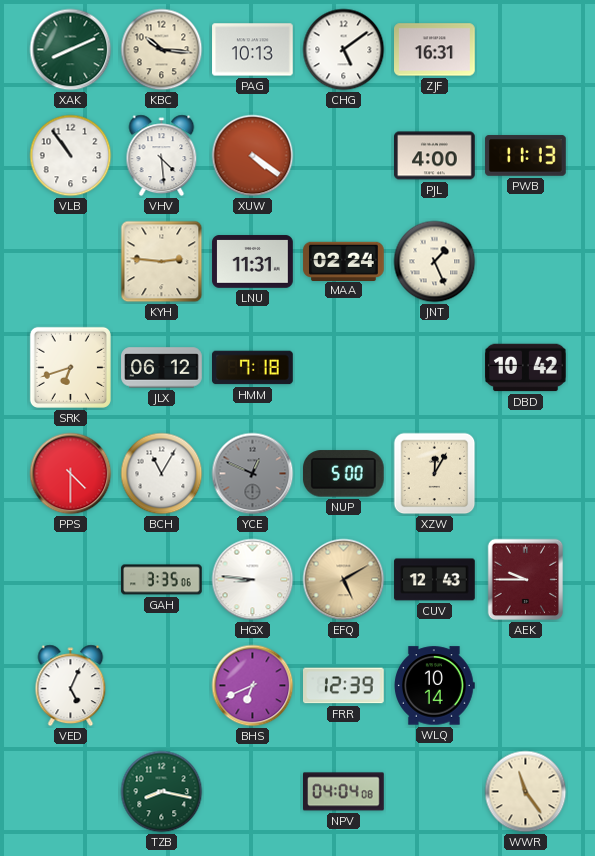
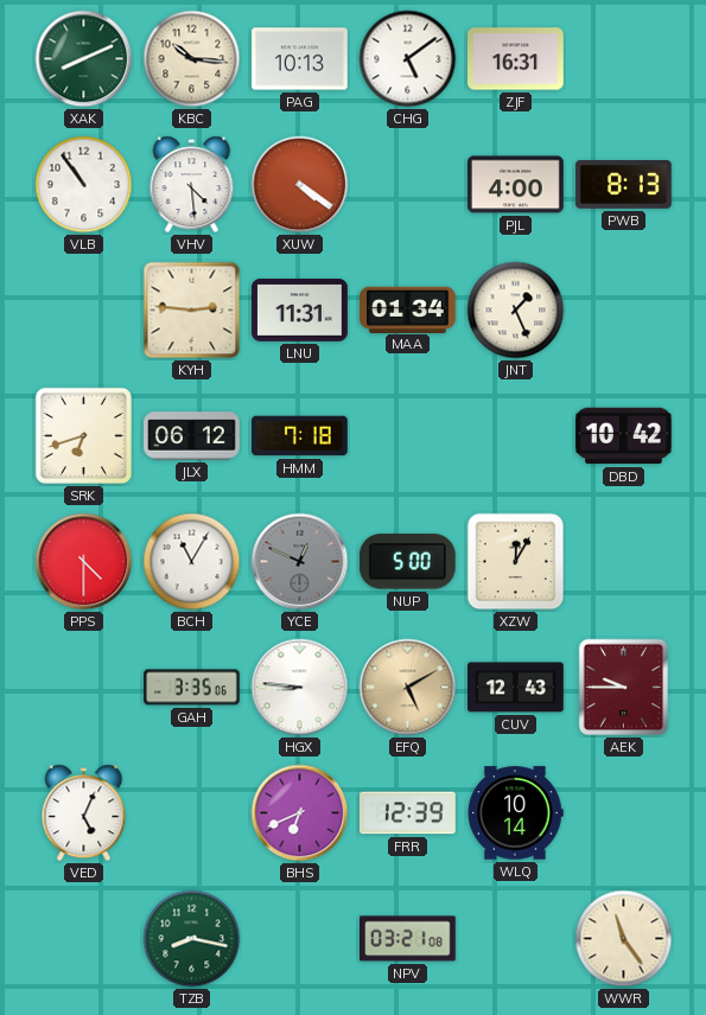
PWB: 11:13 -> 8:13 (624, 185)
MAA: 02:24 -> 01:34 (408, 309)
NPV: 04:04 -> 03:21 (408, 939)
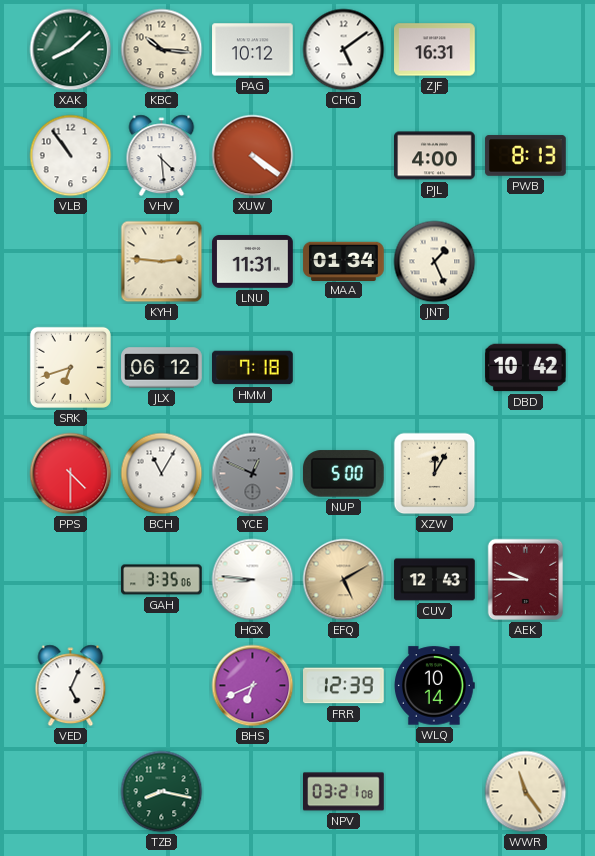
XAK: 8:11 -> 8:08 (71, 50)
PAG: 10:13 -> 10:12 (253, 50)
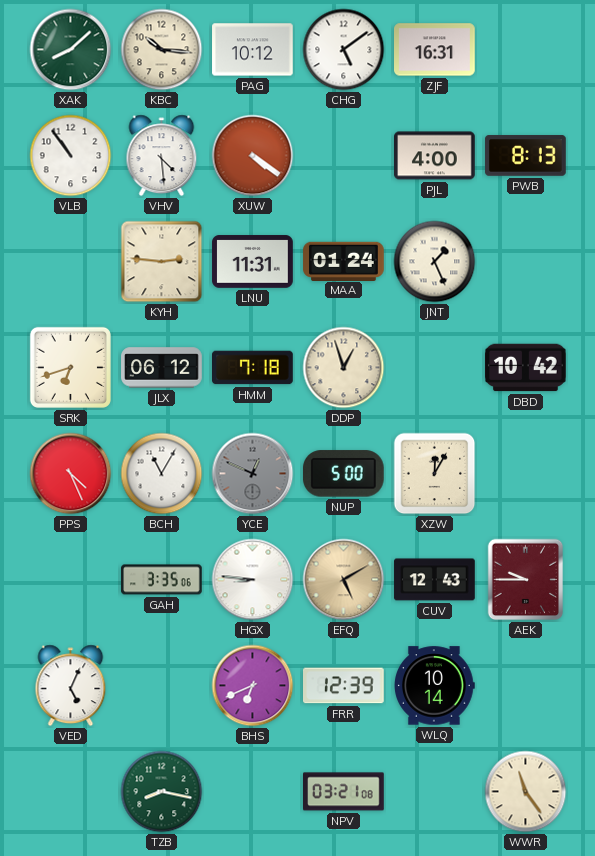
MAA: 01:34 -> 01:24 (344, 261)
DDP: none -> 12:57 (344, 368)
PPS: 4:30 -> 4:26 (71, 474)
